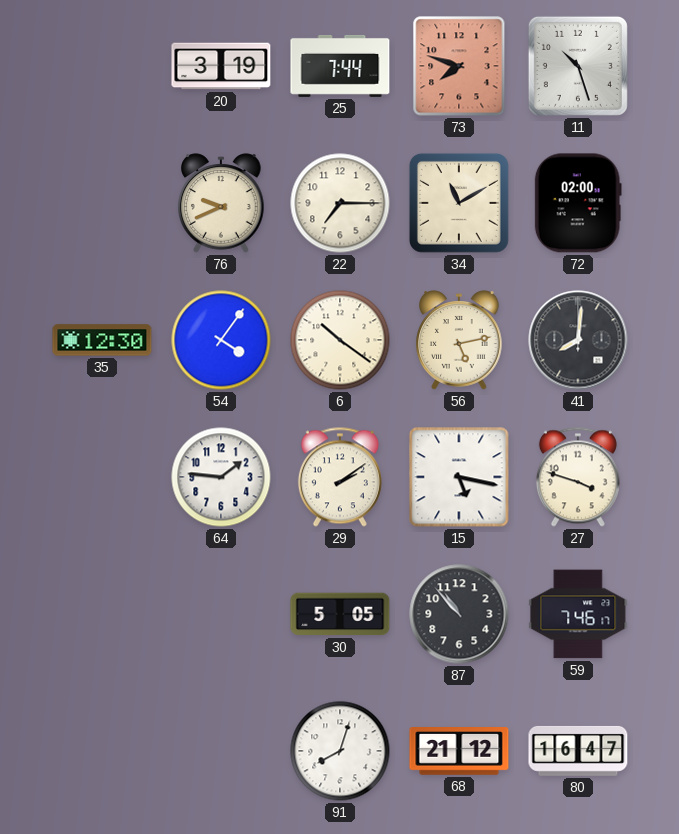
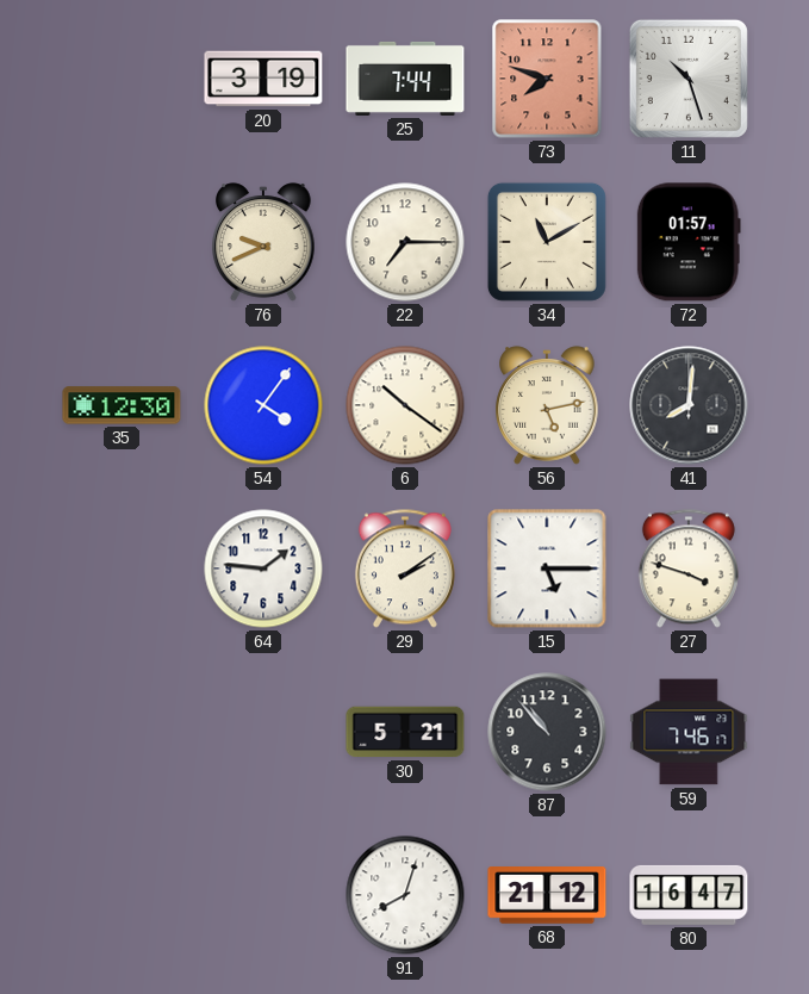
72: 02:00 -> 01:57 (689, 242)
15: 5:17 -> 5:15 (547, 569)
30: 5:05 -> 5:21 (405, 732)
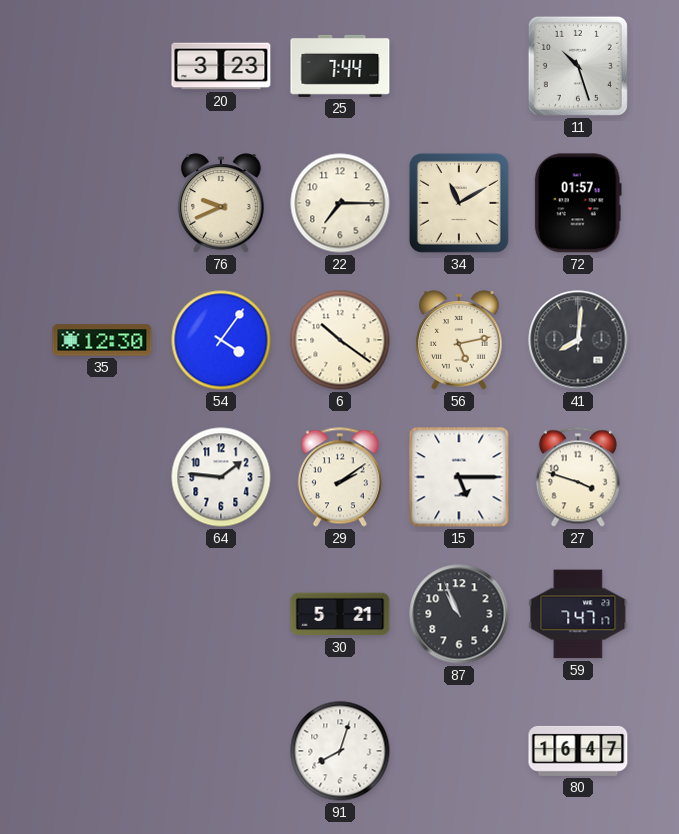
20: 3:19 -> 3:23 (221, 66)
73: 7:48 -> none (547, 79)
87: 10:53 -> 10:56 (459, 614)
59: 7:46 -> 7:47 (578, 614)
68: 21:12 -> none (547, 895)
